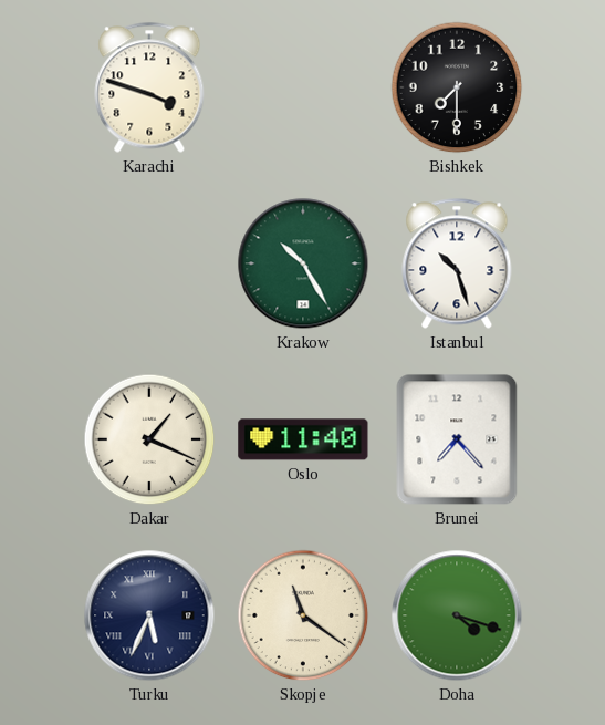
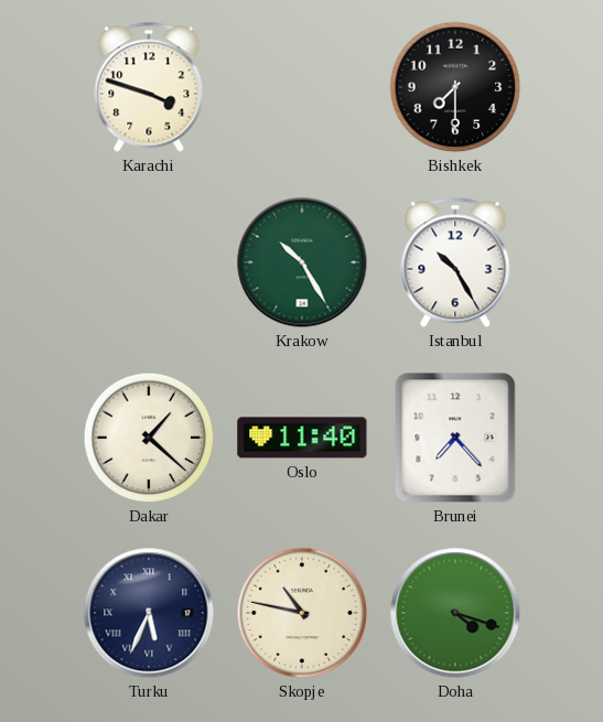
Istanbul: 10:27 -> 10:25 (455, 262)
Dakar: 1:19 -> 1:22 (149, 438)
Skopje: 11:21 -> 10:47 (302, 613)
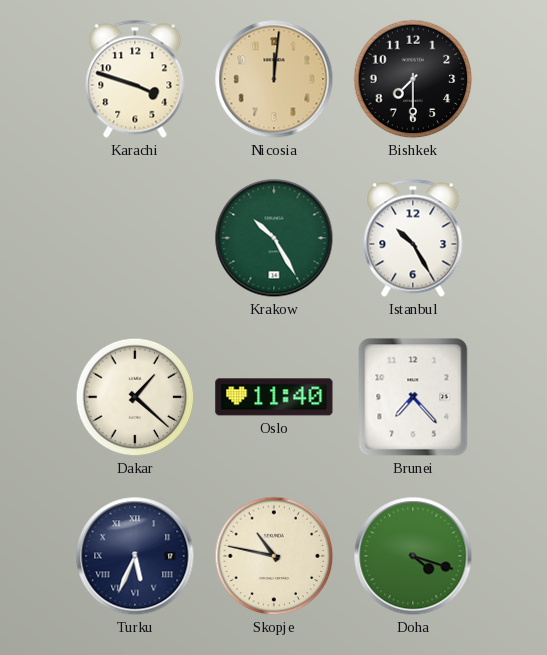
Nicosia: none -> 12:01 (274, 79)
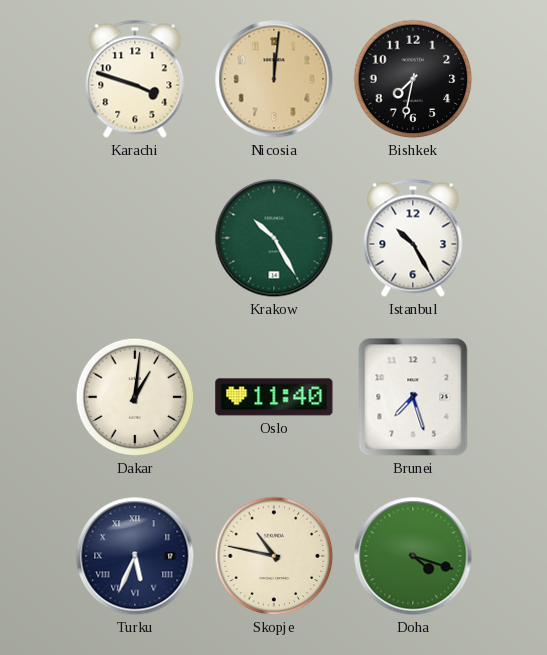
Bishkek: 7:30 -> 7:32 (413, 79)
Dakar: 1:22 -> 1:01 (135, 397)
Brunei: 7:23 -> 7:27 (413, 397)
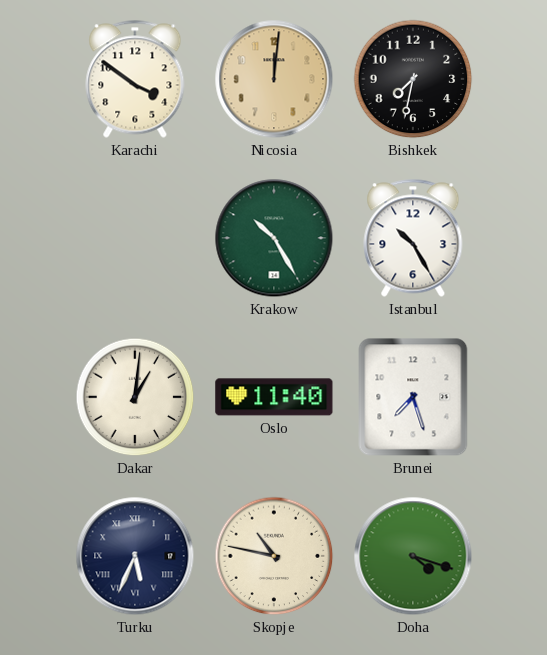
Karachi: 3:48 -> 3:51 (135, 79)
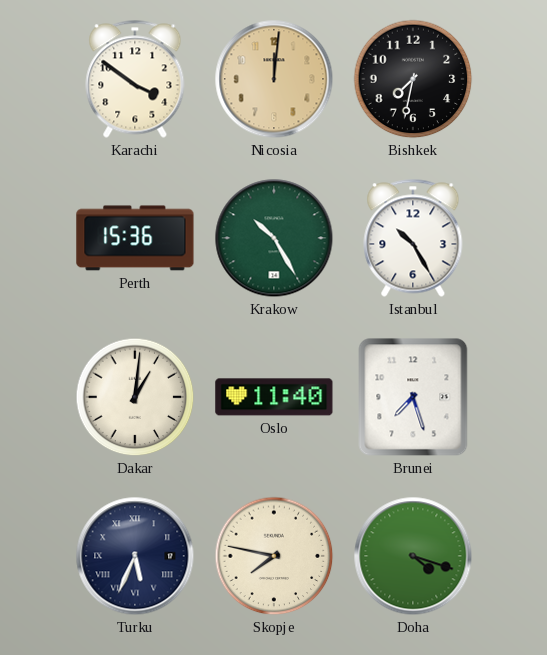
Perth: none -> 15:36 (135, 238)
Skopje: 10:47 -> 7:47 (274, 556)
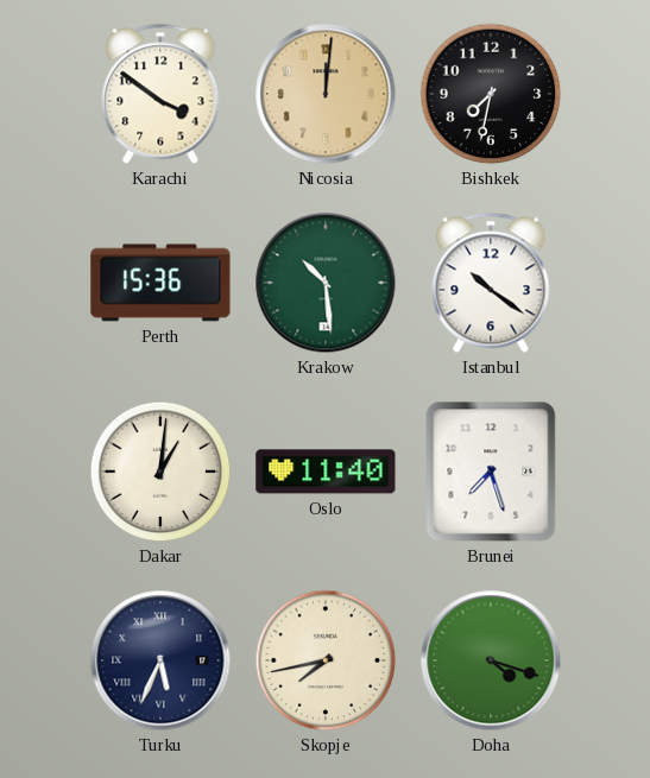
Krakow: 10:25 -> 10:29 (326, 283)
Istanbul: 10:25 -> 10:21 (491, 283)
Skopje: 7:47 -> 7:43 (326, 660)
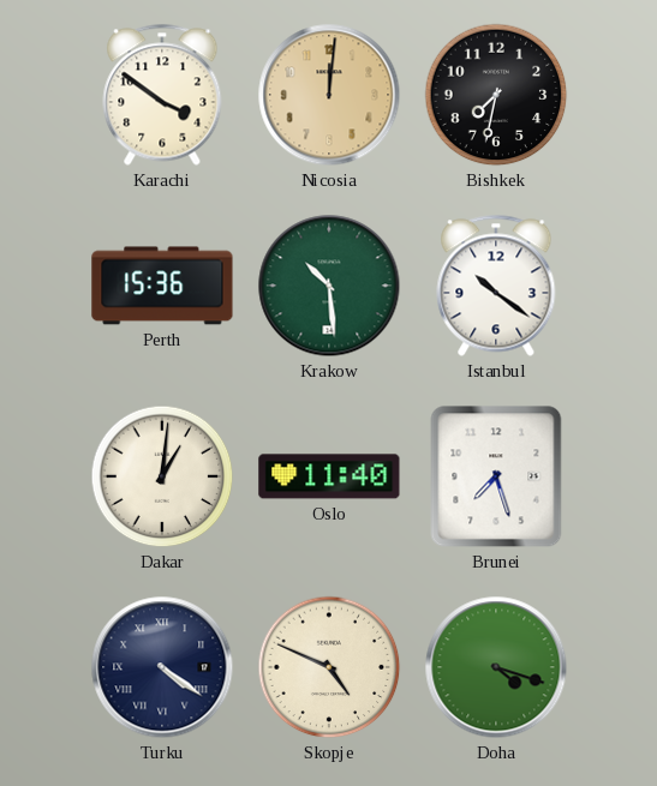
Turku: 5:34 -> 4:21 (162, 667)
Skopje: 7:43 -> 4:49 (329, 667)
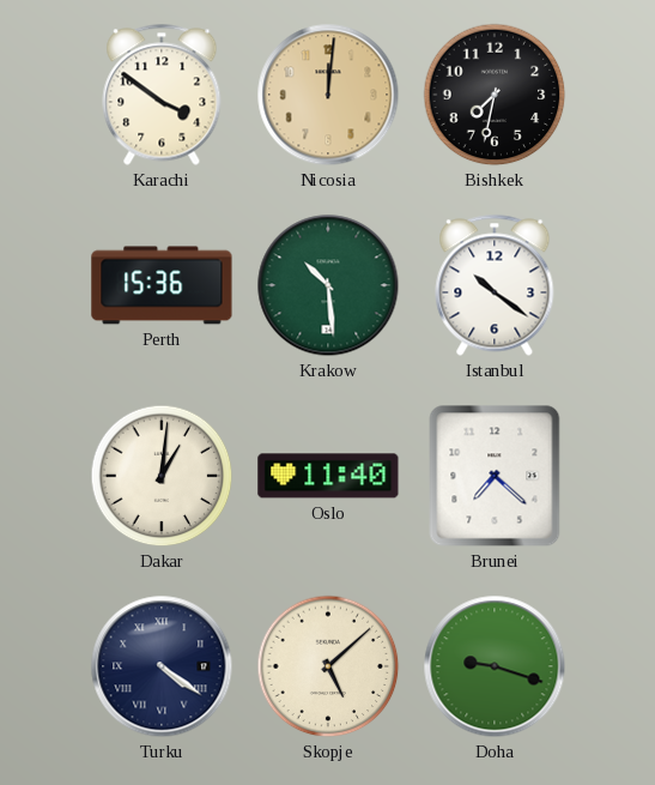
Brunei: 7:27 -> 7:22 (495, 476)
Skopje: 4:49 -> 5:08 (328, 666)
Doha: 4:18 -> 9:18 (495, 666)
